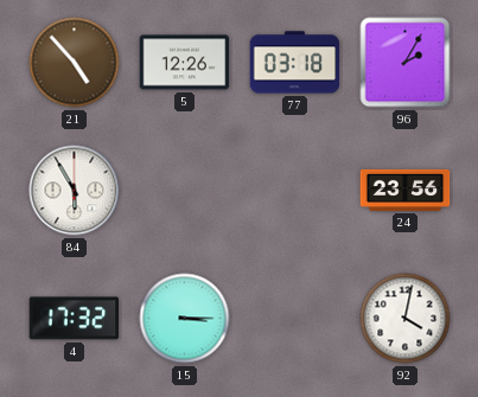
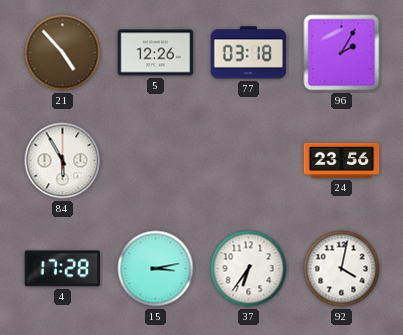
4: 17:32 -> 17:28 (63, 269)
15: 3:15 -> 3:13 (156, 269)
37: none -> 6:36 (249, 269)
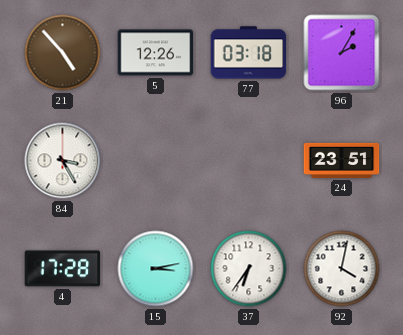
84: 5:55 -> 3:25 (63, 161)
24: 23:56 -> 23:51 (342, 160)
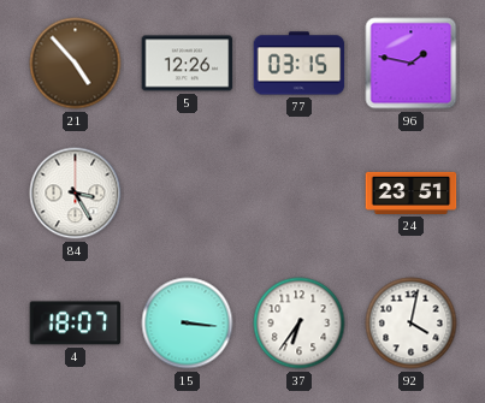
77: 03:18 -> 03:15 (300, 64)
96: 2:05 -> 1:47 (412, 64)
4: 17:28 -> 18:07 (76, 324)
15: 3:13 -> 3:16 (188, 324)
